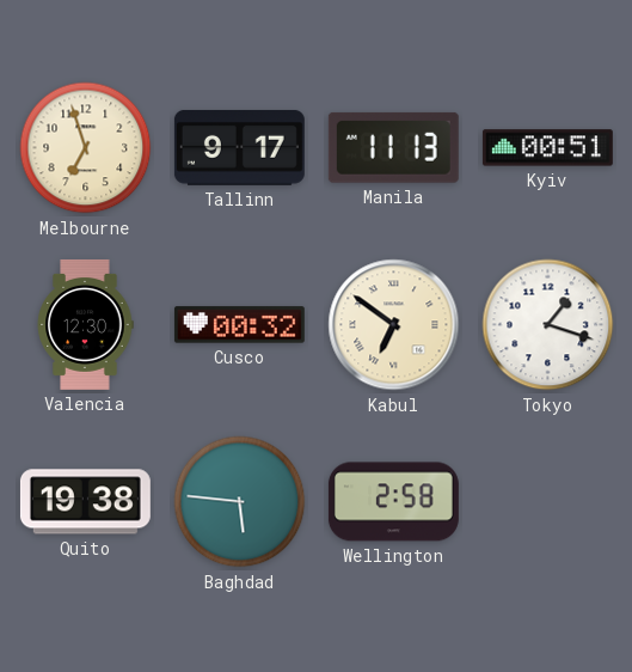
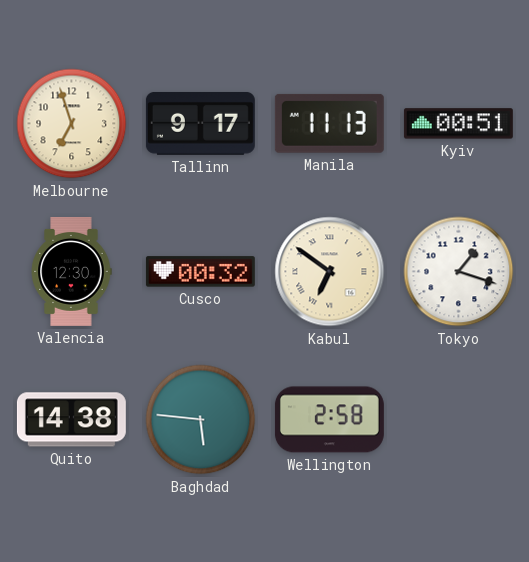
Quito: 19:38 -> 14:38 (71, 420)
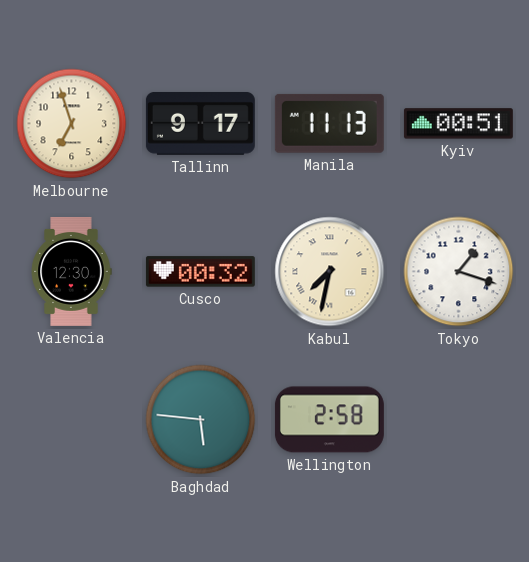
Kabul: 6:51 -> 7:32 (330, 272)
Quito: 14:38 -> none (71, 420)
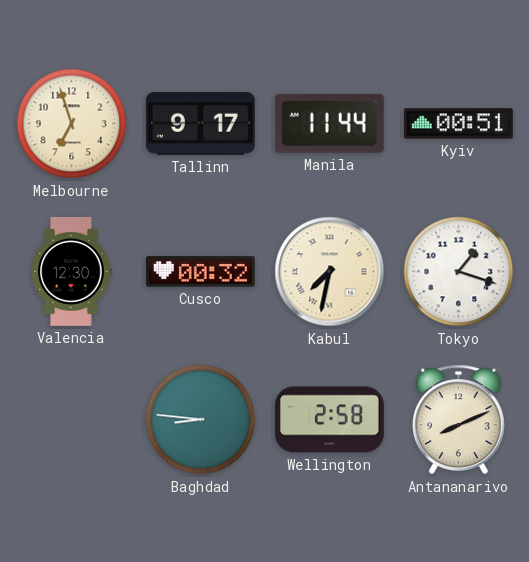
Manila: 11:13 -> 11:44 (329, 123)
Baghdad: 5:46 -> 8:46 (201, 420)
Antananarivo: none -> 8:11 (458, 420)
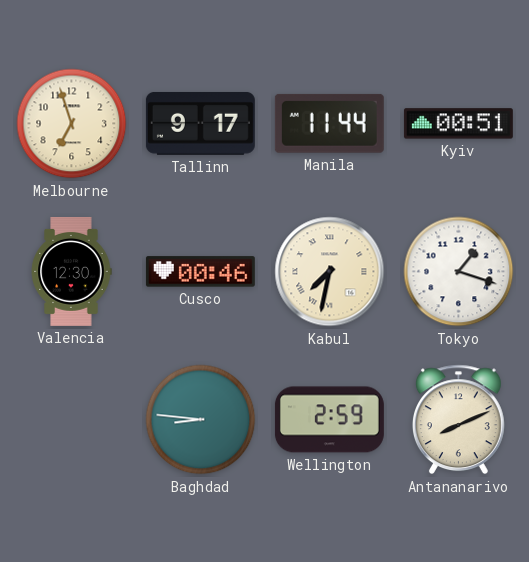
Cusco: 00:32 -> 00:46 (200, 272)
Wellington: 2:58 -> 2:59 (329, 420)
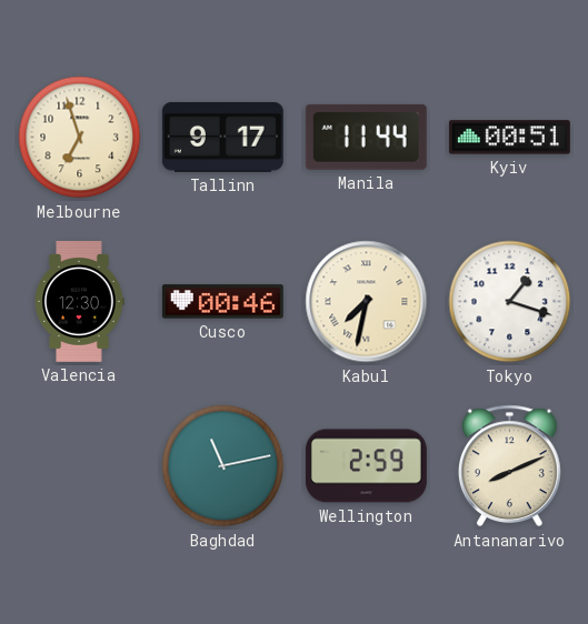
Baghdad: 8:46 -> 11:13 (223, 466)
